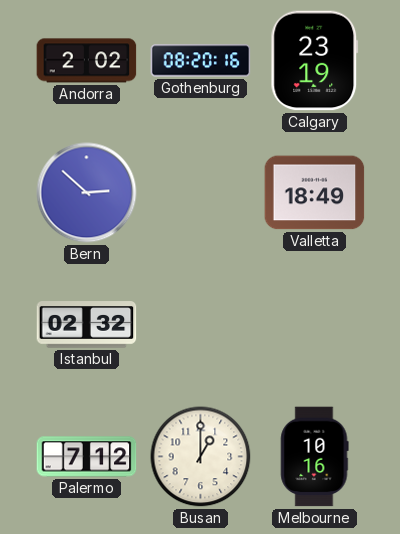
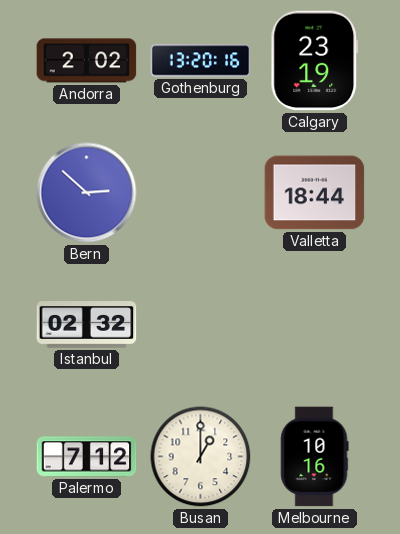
Gothenburg: 08:20 -> 13:20 (201, 61)
Valletta: 18:49 -> 18:44 (315, 193)
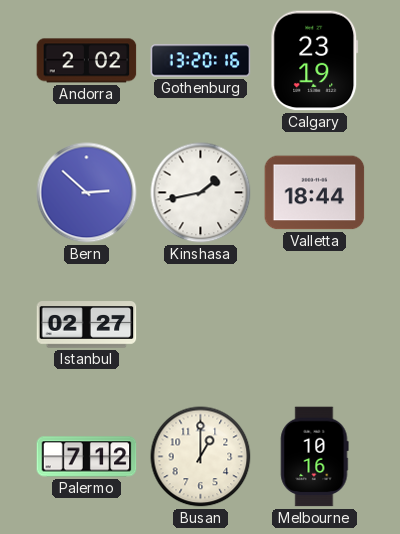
Kinshasa: none -> 1:43 (201, 193)
Istanbul: 02:32 -> 02:27 (87, 325)
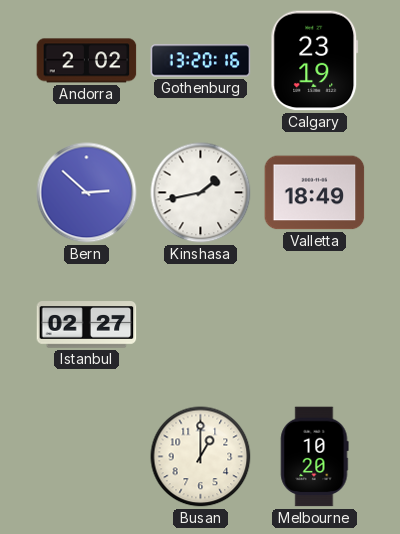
Valletta: 18:44 -> 18:49 (315, 193)
Palermo: 7:12 -> none (87, 457)
Melbourne: 10:16 -> 10:20 (315, 457)
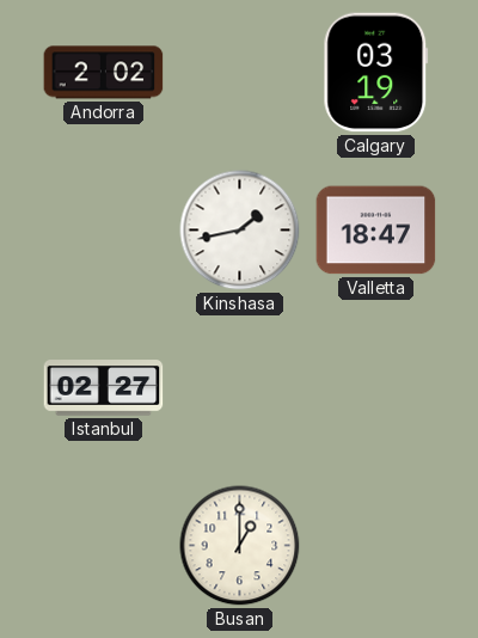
Gothenburg: 13:20 -> none (201, 61)
Calgary: 23:19 -> 03:19 (376, 73)
Bern: 2:52 -> none (87, 193)
Valletta: 18:49 -> 18:47 (376, 231)
Melbourne: 10:20 -> none (315, 457)
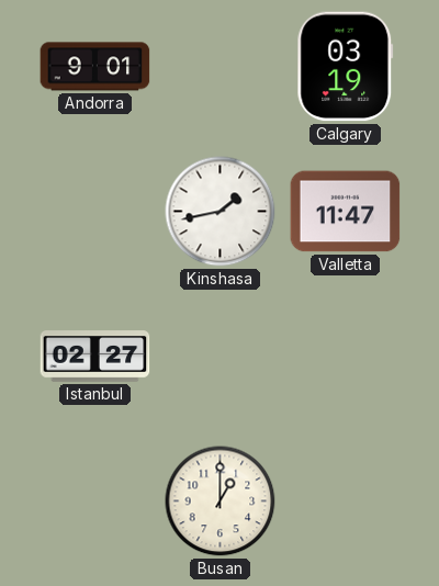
Andorra: 2:02 -> 9:01 (95, 67)
Valletta: 18:47 -> 11:47 (346, 212)
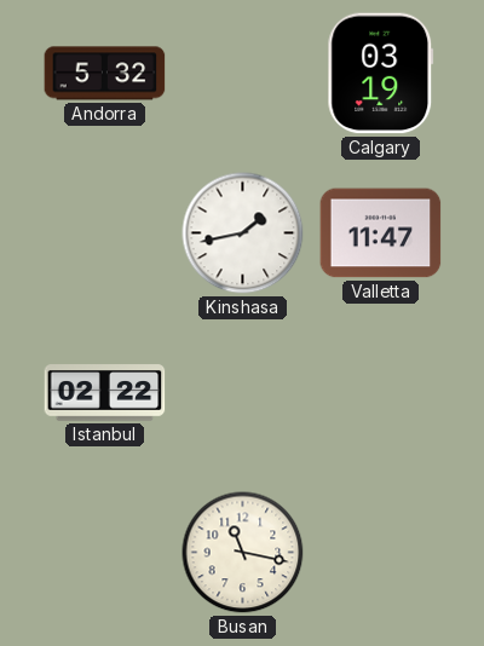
Andorra: 9:01 -> 5:32 (105, 74)
Istanbul: 02:27 -> 02:22 (105, 393)
Busan: 1:00 -> 11:17 (243, 553)
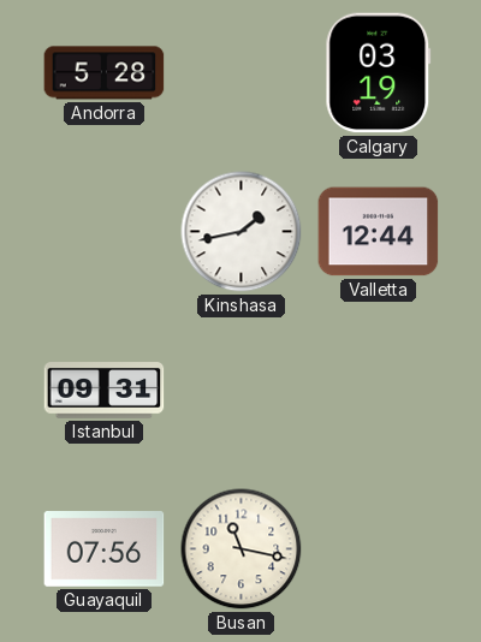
Andorra: 5:32 -> 5:28 (105, 73)
Valletta: 11:47 -> 12:44 (379, 232)
Istanbul: 02:22 -> 09:31 (105, 391)
Guayaquil: none -> 07:56 (105, 549)
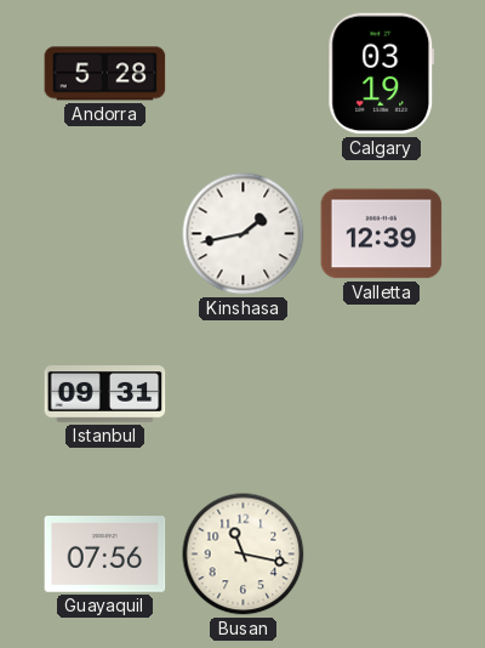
Valletta: 12:44 -> 12:39 (382, 234)
